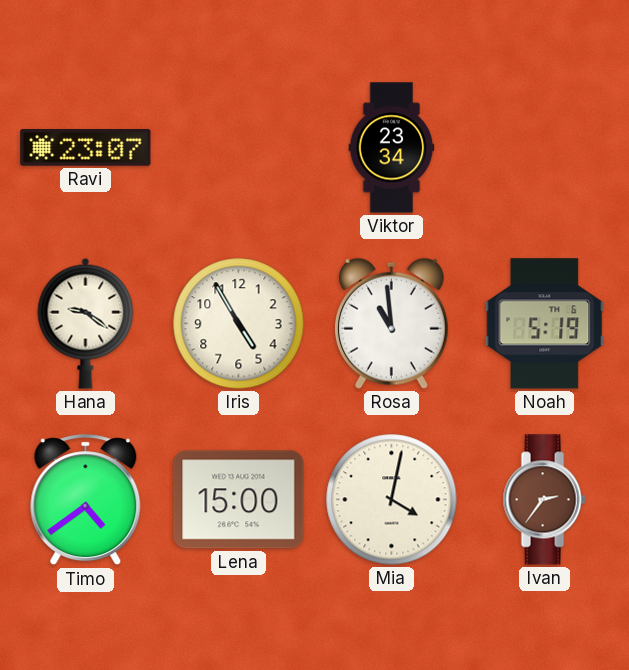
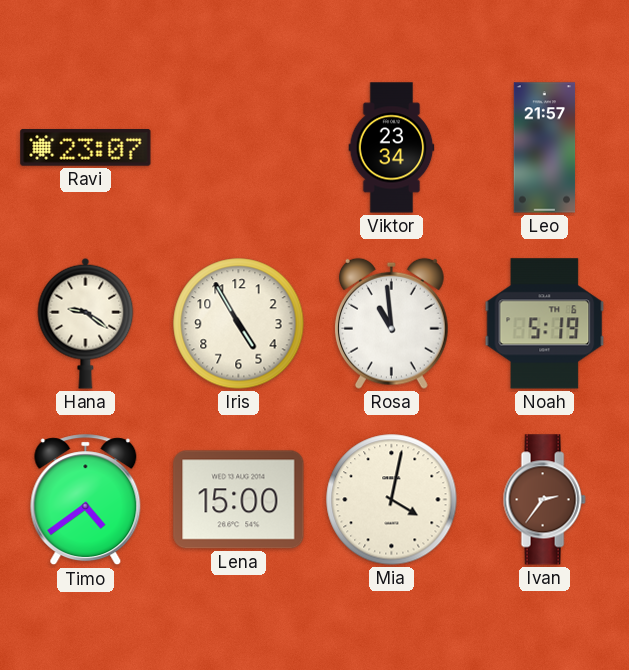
Leo: none -> 21:57 (545, 148)
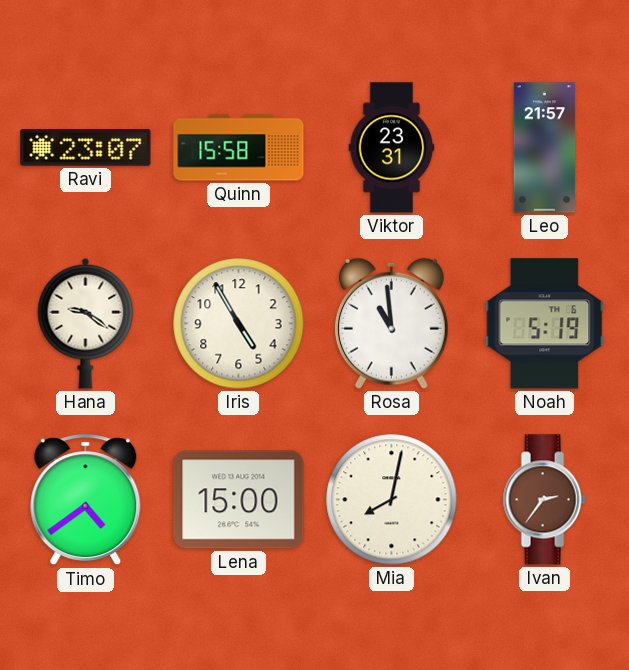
Quinn: none -> 15:58 (239, 148)
Viktor: 23:34 -> 23:31 (392, 148)
Mia: 4:02 -> 8:02 (392, 500)
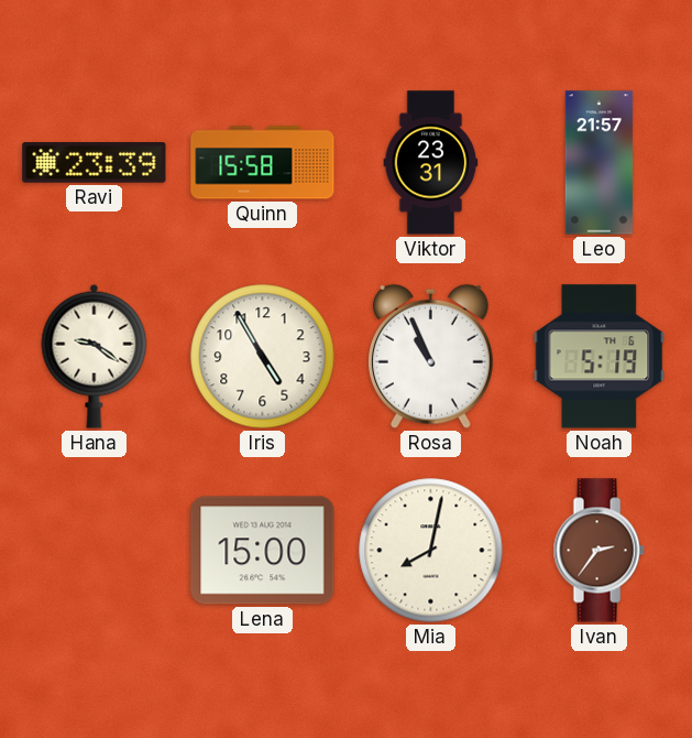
Ravi: 23:07 -> 23:39 (95, 163)
Rosa: 10:59 -> 10:56 (430, 356)
Timo: 4:39 -> none (86, 500)
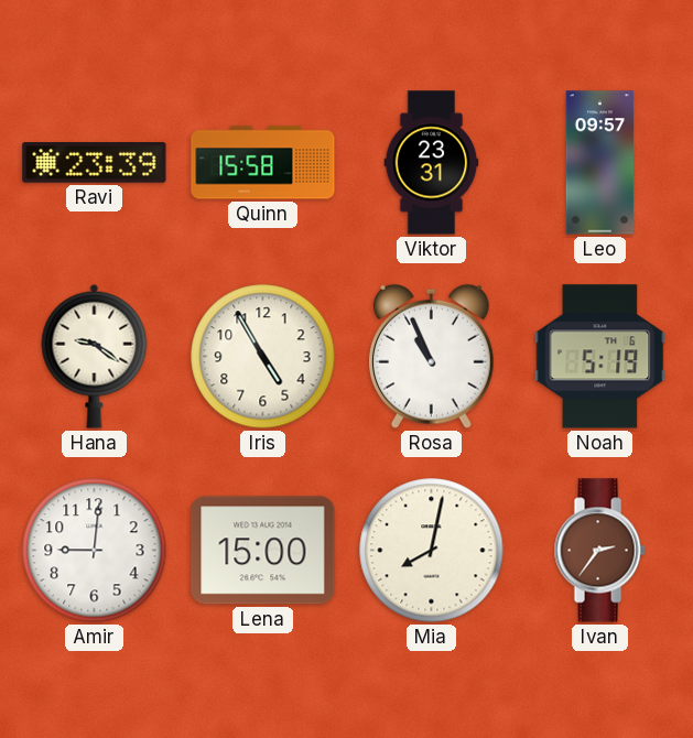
Leo: 21:57 -> 09:57 (600, 163)
Amir: none -> 9:01 (95, 551)
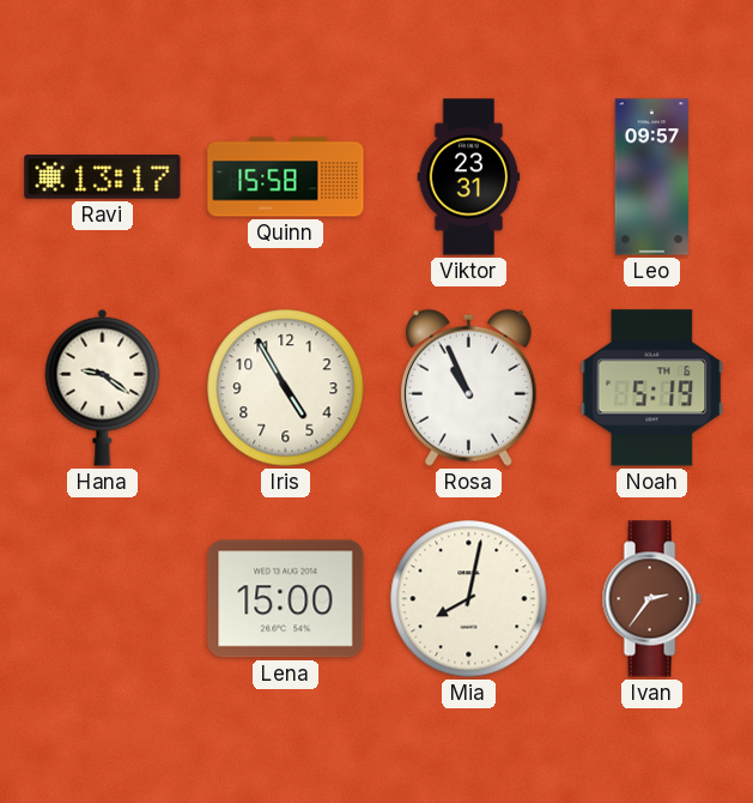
Ravi: 23:39 -> 13:17 (103, 177)
Amir: 9:01 -> none (95, 551)
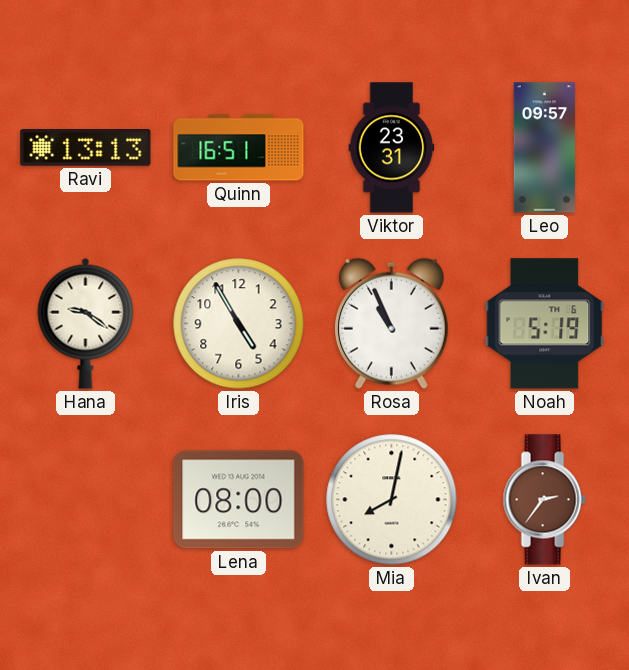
Ravi: 13:17 -> 13:13 (86, 148)
Quinn: 15:58 -> 16:51 (239, 148)
Lena: 15:00 -> 08:00 (239, 500)
